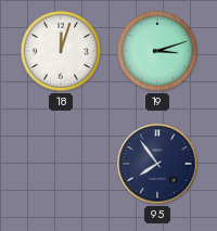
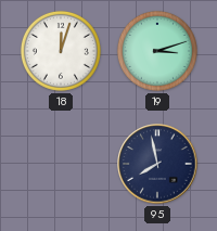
95: 7:54 -> 7:58 (157, 164)
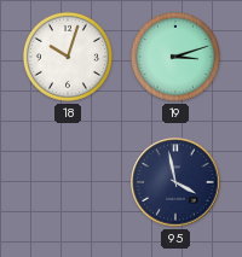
18: 12:03 -> 10:03 (68, 57)
95: 7:58 -> 3:58 (175, 182)
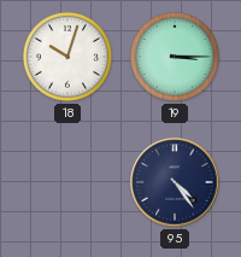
19: 3:12 -> 3:15 (175, 57)
95: 3:58 -> 4:24 (175, 182)
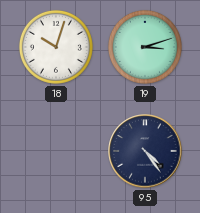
19: 3:15 -> 3:12 (145, 47)
